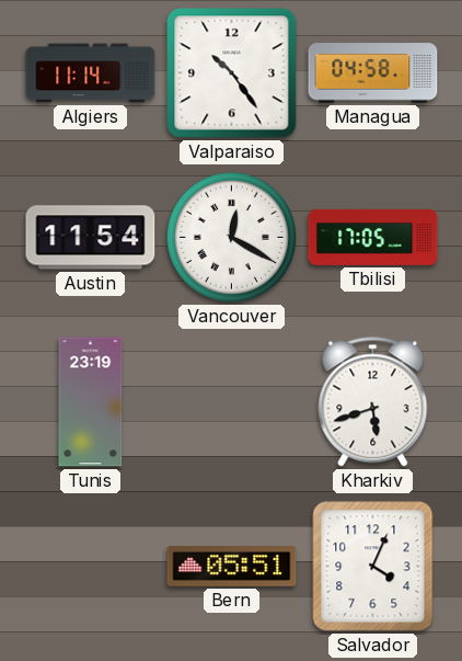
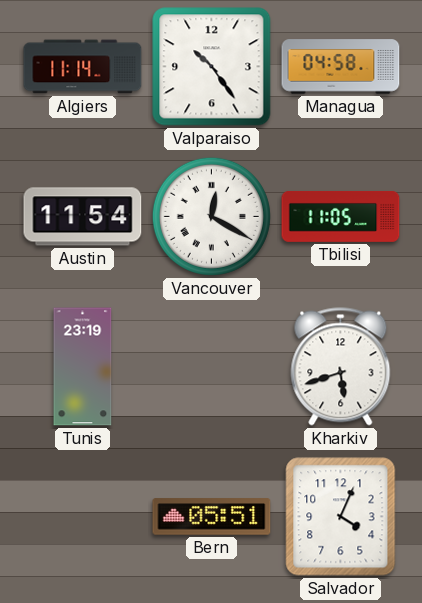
Tbilisi: 17:05 -> 11:05 (341, 216)
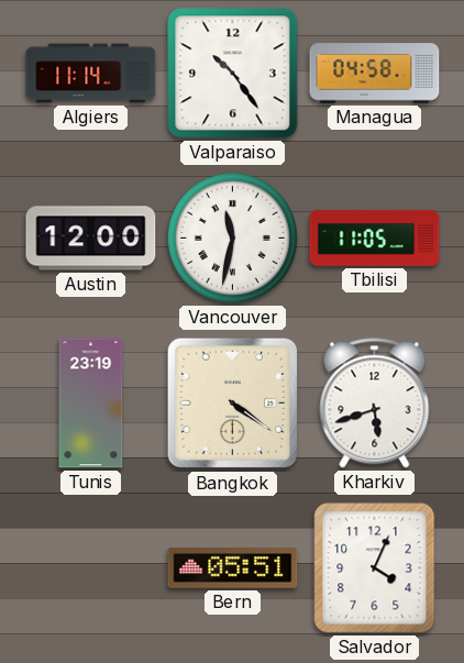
Austin: 11:54 -> 12:00 (91, 239)
Vancouver: 12:20 -> 11:32 (232, 237)
Bangkok: none -> 4:21 (233, 404)
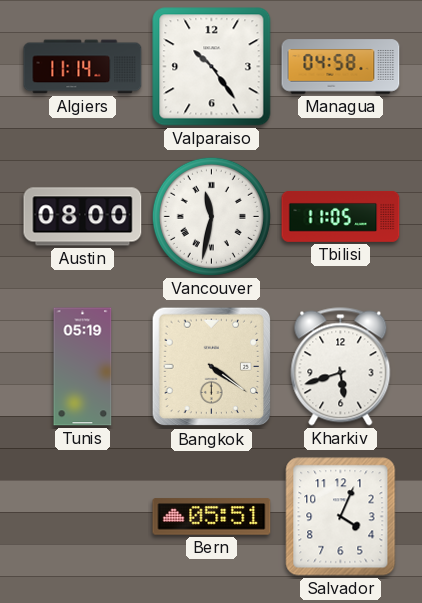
Austin: 12:00 -> 08:00 (83, 217)
Tunis: 23:19 -> 05:19 (83, 367)
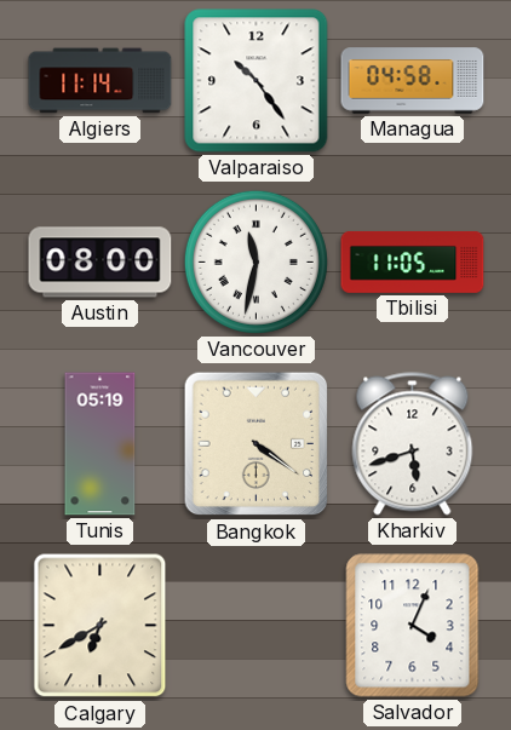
Calgary: none -> 6:40 (101, 626)
Bern: 05:51 -> none (212, 517)
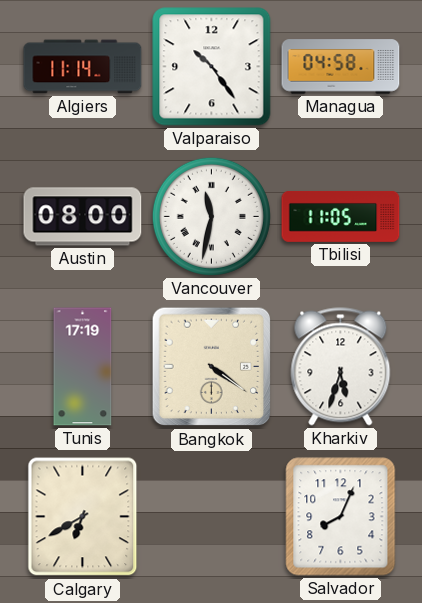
Tunis: 05:19 -> 17:19 (83, 367)
Kharkiv: 5:42 -> 5:33 (341, 367)
Salvador: 4:04 -> 8:04 (341, 517)
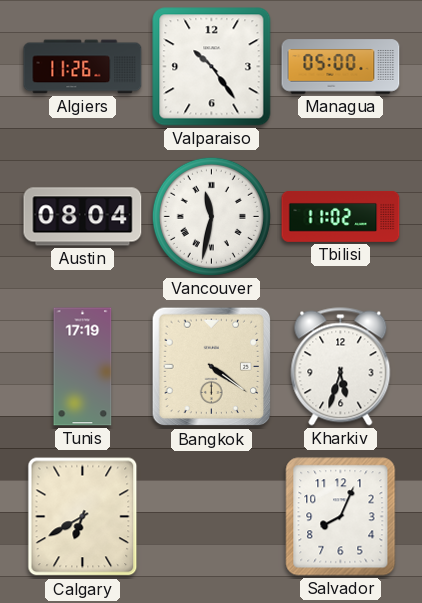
Algiers: 11:14 -> 11:26 (83, 67)
Managua: 04:58 -> 05:00 (341, 67)
Austin: 08:00 -> 08:04 (83, 217)
Tbilisi: 11:05 -> 11:02 (341, 216)
